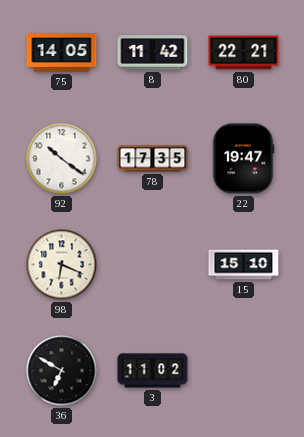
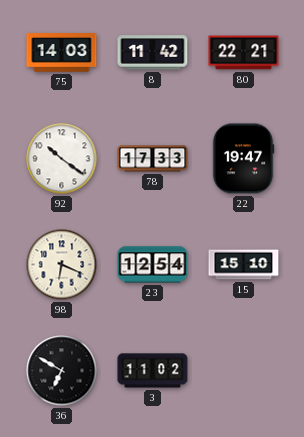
75: 14:05 -> 14:03 (62, 53)
78: 17:35 -> 17:33 (153, 159)
23: none -> 12:54 (153, 265)
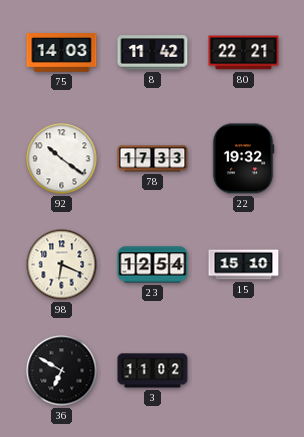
22: 19:47 -> 19:32 (243, 159)
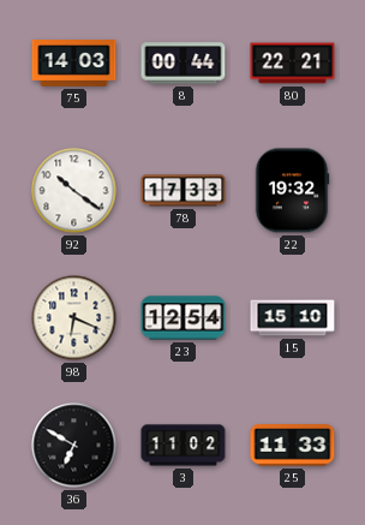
8: 11:42 -> 00:44 (184, 64)
25: none -> 11:33 (293, 446)
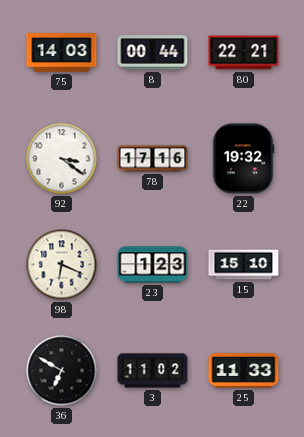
92: 10:21 -> 3:21 (62, 159)
78: 17:33 -> 17:16 (153, 159)
23: 12:54 -> 1:23 (153, 265)
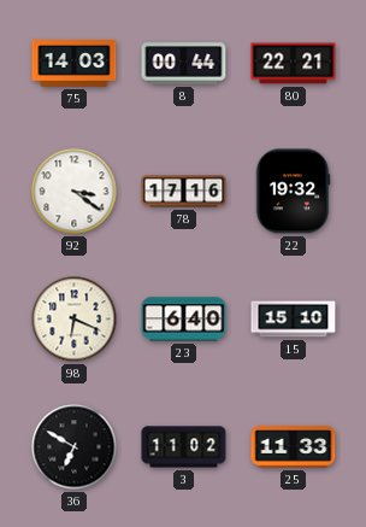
23: 1:23 -> 6:40 (184, 320)
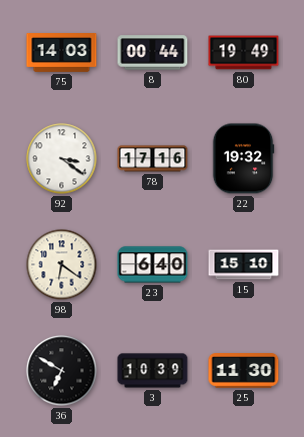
80: 22:21 -> 19:49 (244, 53)
98: 6:19 -> 6:21 (62, 265)
3: 11:02 -> 10:39 (153, 371)
25: 11:33 -> 11:30 (244, 371)
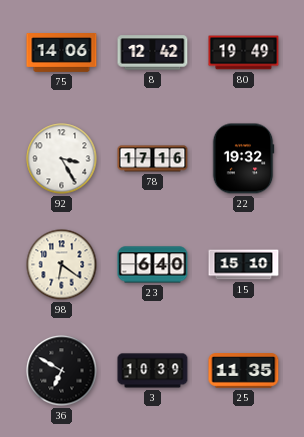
75: 14:03 -> 14:06 (62, 53)
8: 00:44 -> 12:42 (153, 53)
92: 3:21 -> 3:25 (62, 159)
25: 11:30 -> 11:35 (244, 371)
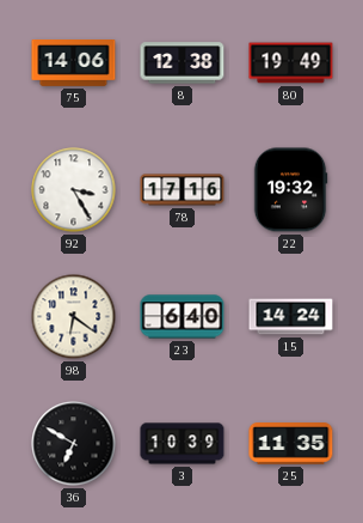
8: 12:42 -> 12:38 (183, 63)
15: 15:10 -> 14:24 (291, 317)
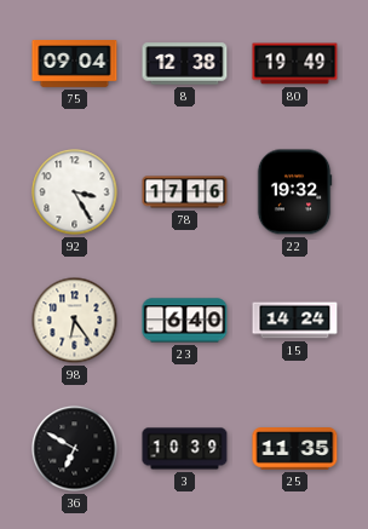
75: 14:06 -> 09:04 (75, 64)
98: 6:21 -> 6:24 (75, 321)
